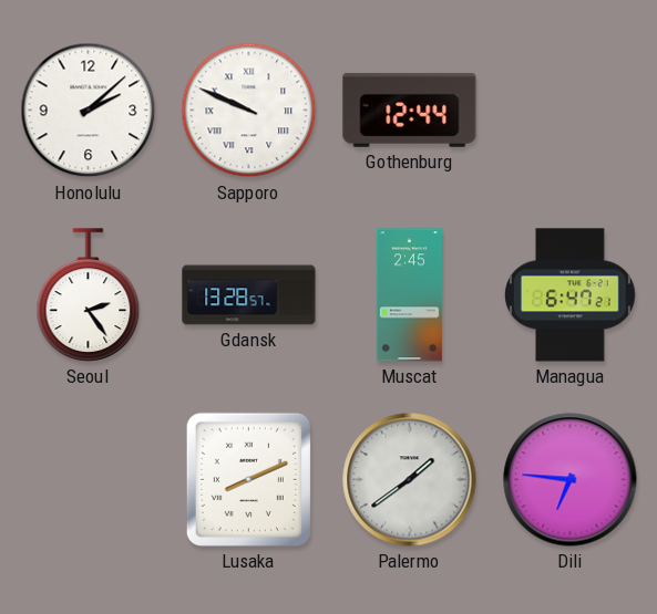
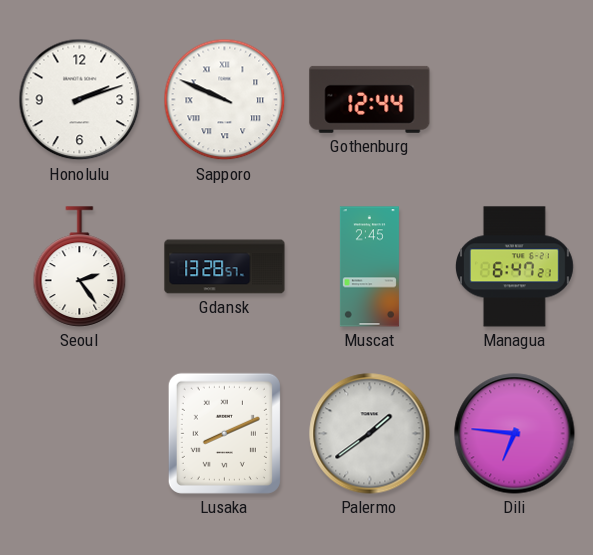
Honolulu: 2:08 -> 2:12 (80, 100)
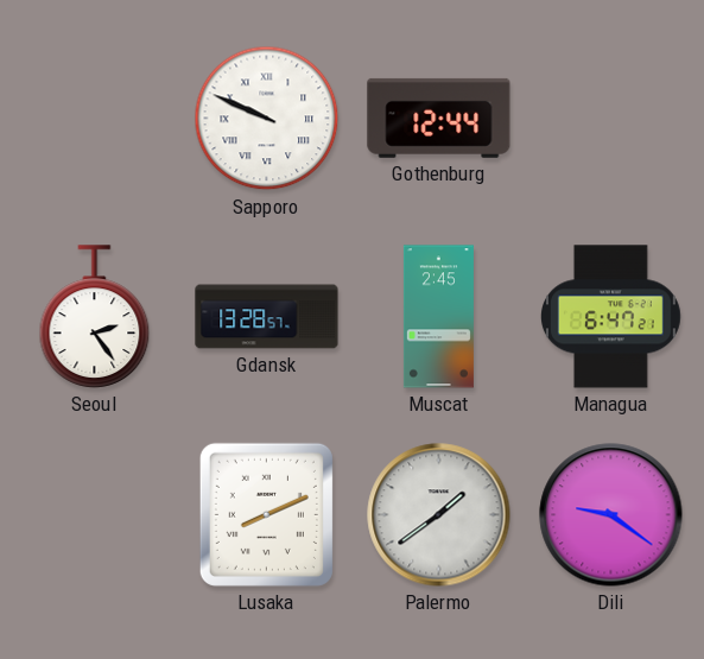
Honolulu: 2:12 -> none (80, 100)
Dili: 6:46 -> 9:21 (611, 515)
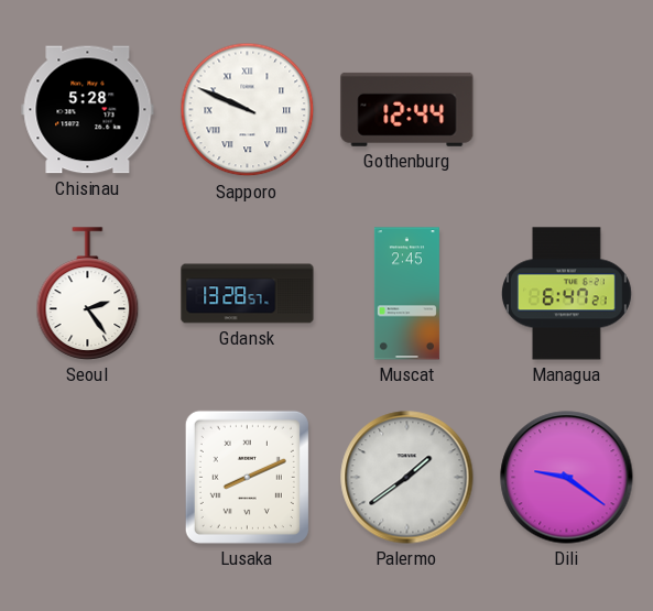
Chisinau: none -> 5:28 (88, 110)
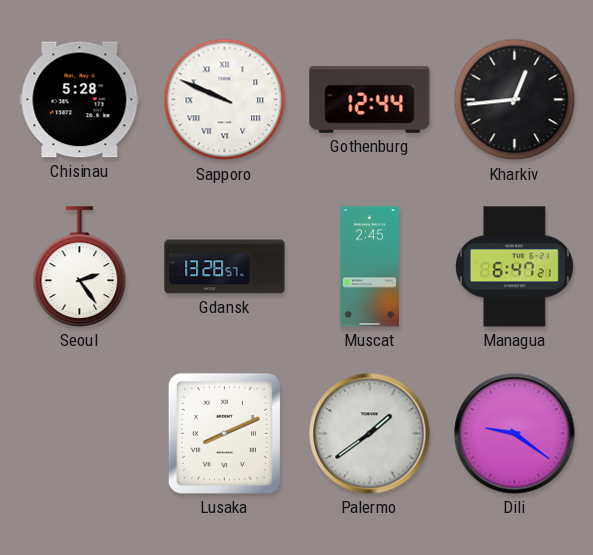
Kharkiv: none -> 12:44 (515, 100)
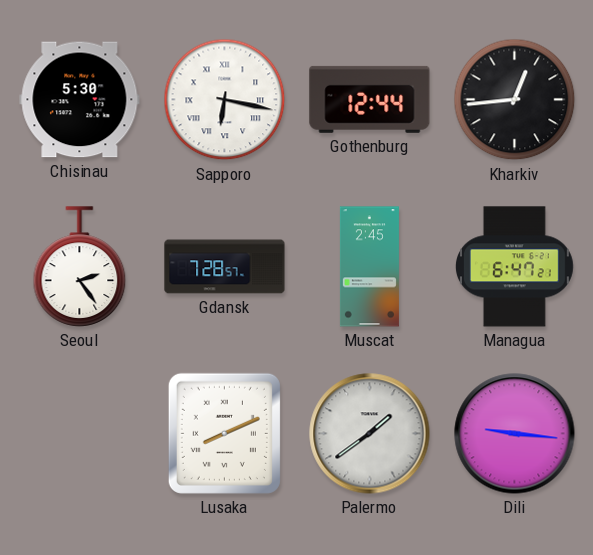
Chisinau: 5:28 -> 5:30 (80, 100)
Sapporo: 9:49 -> 6:17 (225, 100)
Gdansk: 13:28 -> 7:28 (225, 267)
Dili: 9:21 -> 9:16 (515, 434)
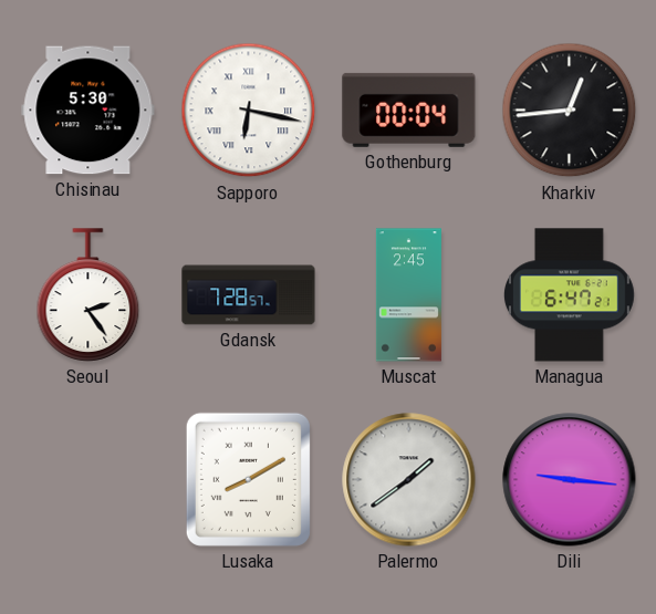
Gothenburg: 12:44 -> 00:04 (409, 110)
Lusaka: 8:11 -> 8:10 (248, 479)
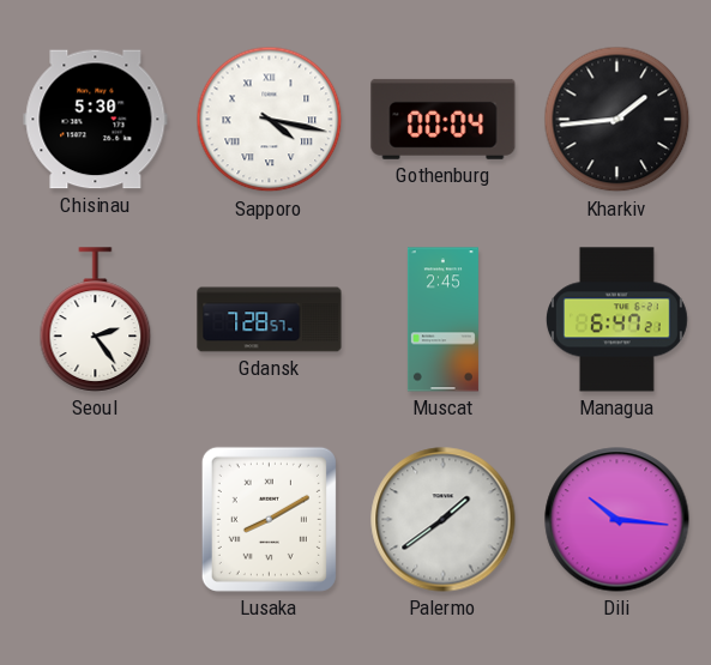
Sapporo: 6:17 -> 4:17 (270, 120)
Kharkiv: 12:44 -> 1:44 (617, 120)
Dili: 9:16 -> 10:16 (617, 520)
